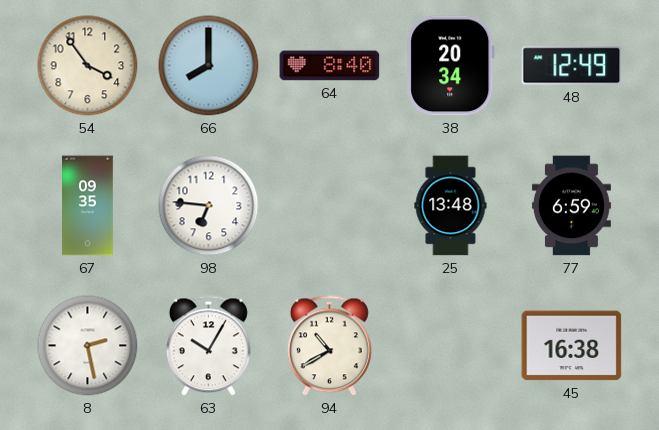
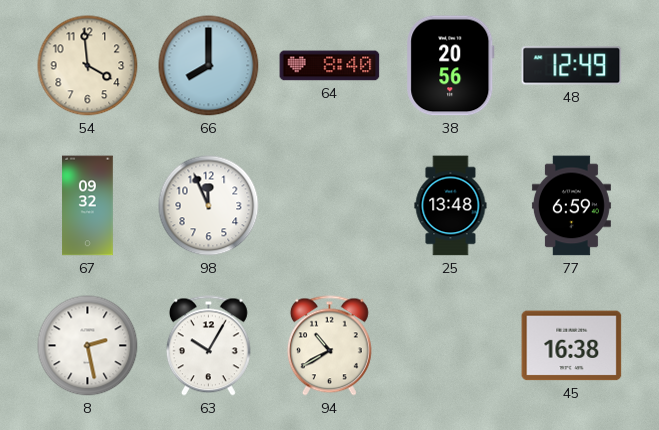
54: 3:54 -> 3:59 (88, 66)
38: 20:34 -> 20:56 (451, 66)
67: 09:35 -> 09:32 (88, 206)
98: 6:46 -> 11:56 (209, 206)
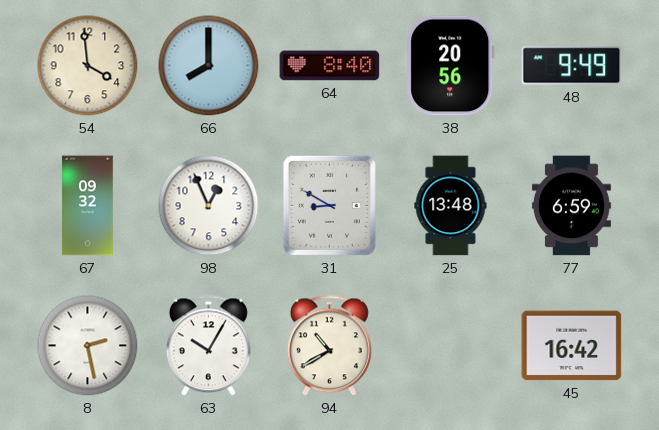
48: 12:49 -> 9:49 (572, 66)
98: 11:56 -> 12:56 (209, 206)
31: none -> 8:50 (329, 205)
45: 16:38 -> 16:42 (572, 346)
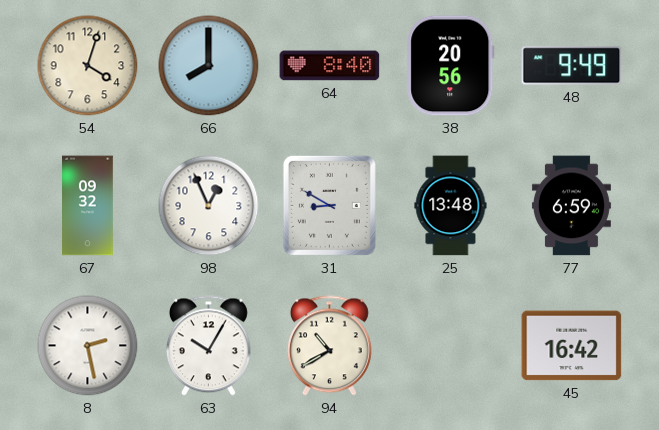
54: 3:59 -> 4:03 (88, 66)
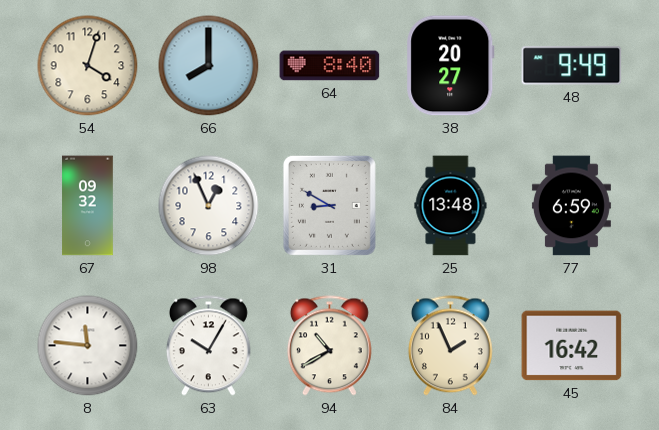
38: 20:56 -> 20:27 (451, 66)
8: 2:28 -> 11:46 (88, 346)
84: none -> 1:56 (450, 346)
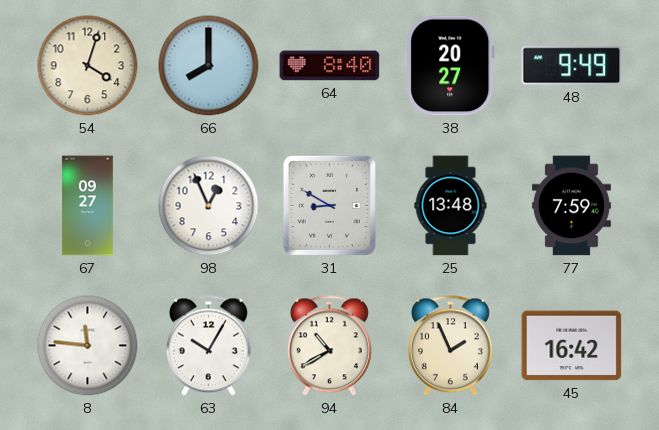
67: 09:32 -> 09:27 (88, 206)
77: 6:59 -> 7:59 (571, 206)
